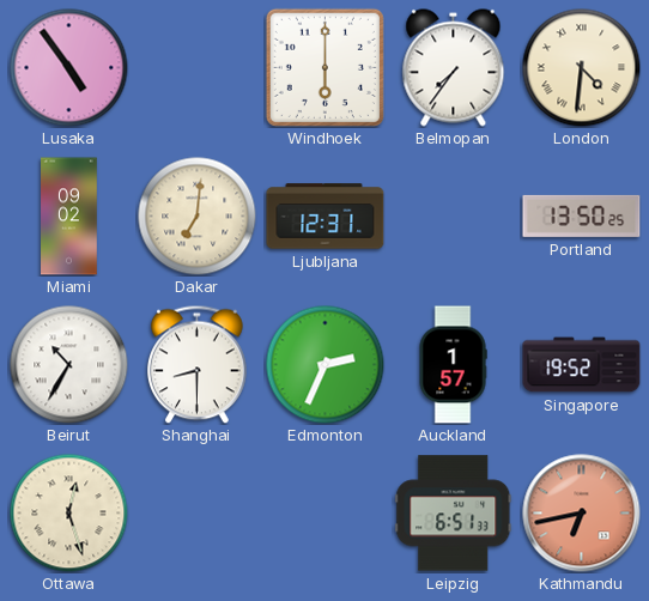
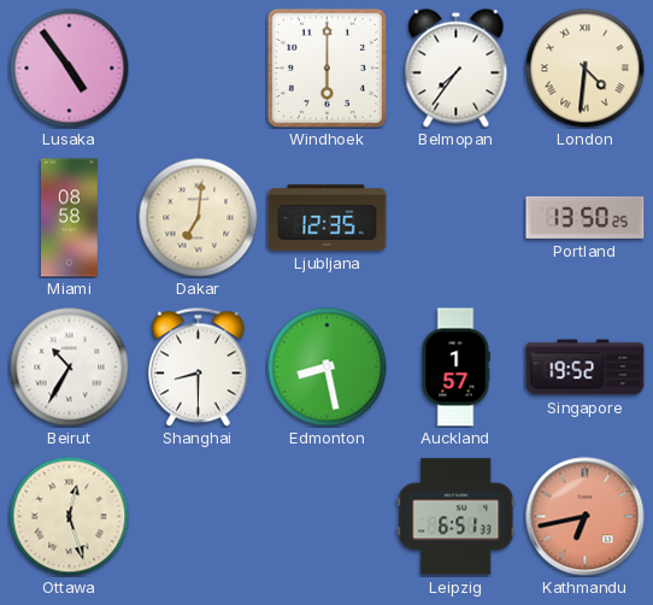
Miami: 09:02 -> 08:58 (70, 218)
Ljubljana: 12:31 -> 12:35 (328, 218)
Edmonton: 2:34 -> 8:28 (328, 368)
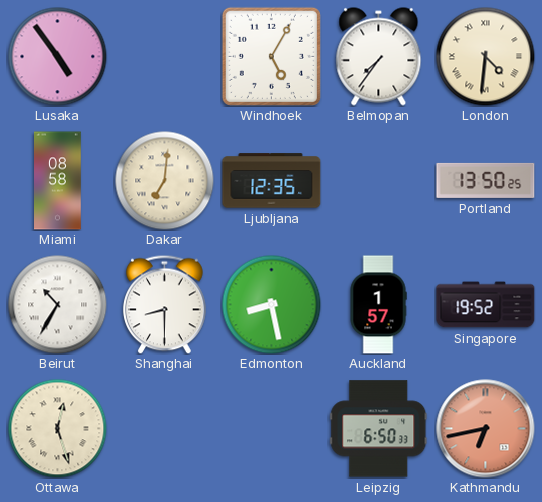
Windhoek: 6:00 -> 5:05 (271, 56)
Leipzig: 6:51 -> 6:50 (379, 429)
